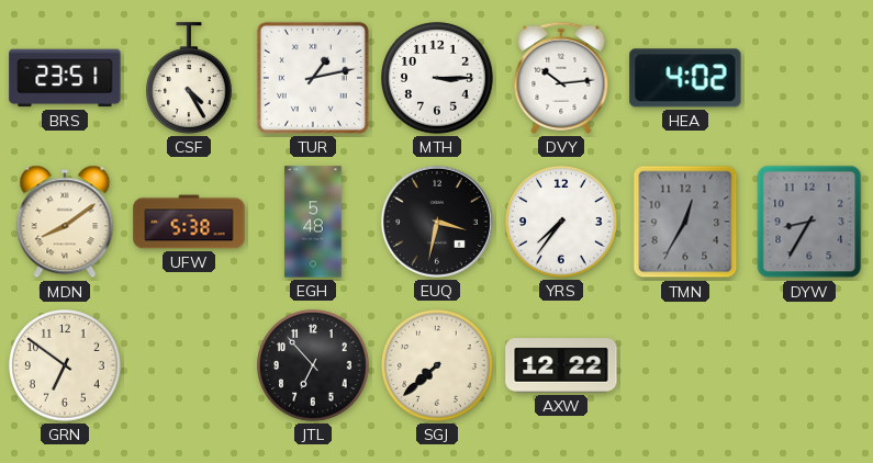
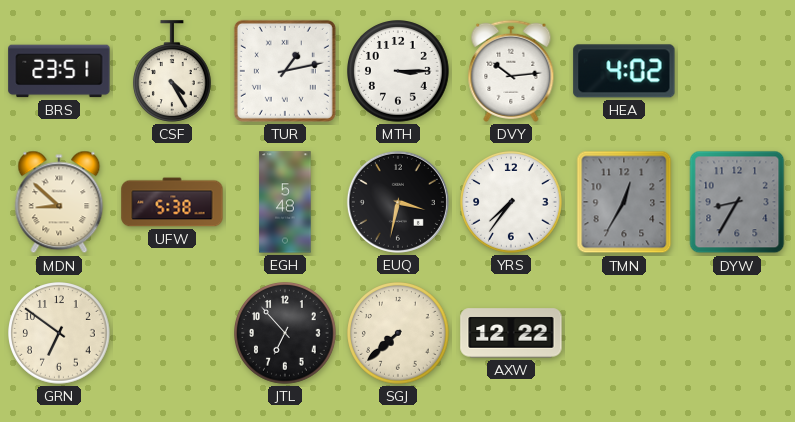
MDN: 8:09 -> 8:52 (59, 202)
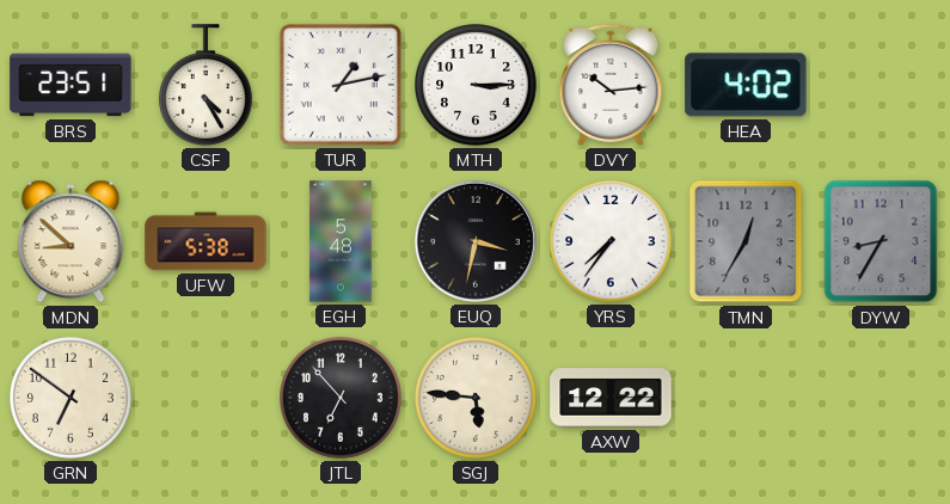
SGJ: 7:38 -> 5:46 (477, 399)
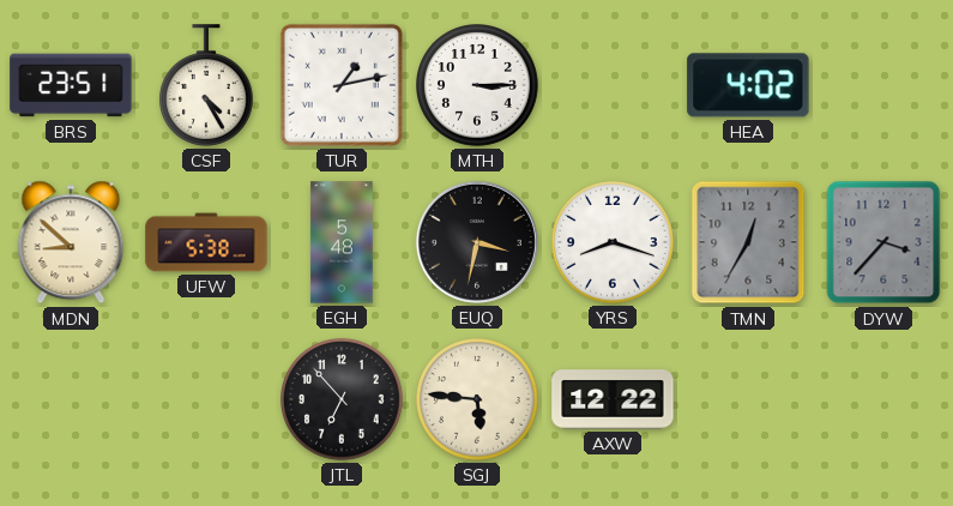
DVY: 10:14 -> none (611, 85)
YRS: 7:36 -> 8:18 (614, 243)
DYW: 8:35 -> 3:37 (883, 242)
GRN: 6:51 -> none (72, 399)
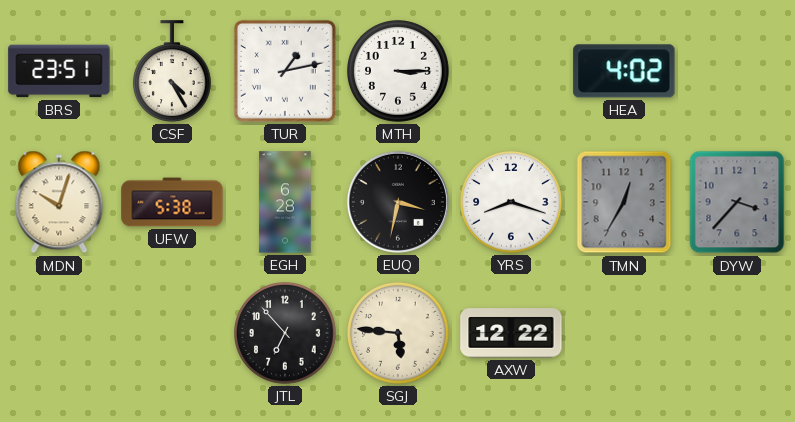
MDN: 8:52 -> 10:03 (59, 202)
EGH: 5:48 -> 6:28 (285, 202)
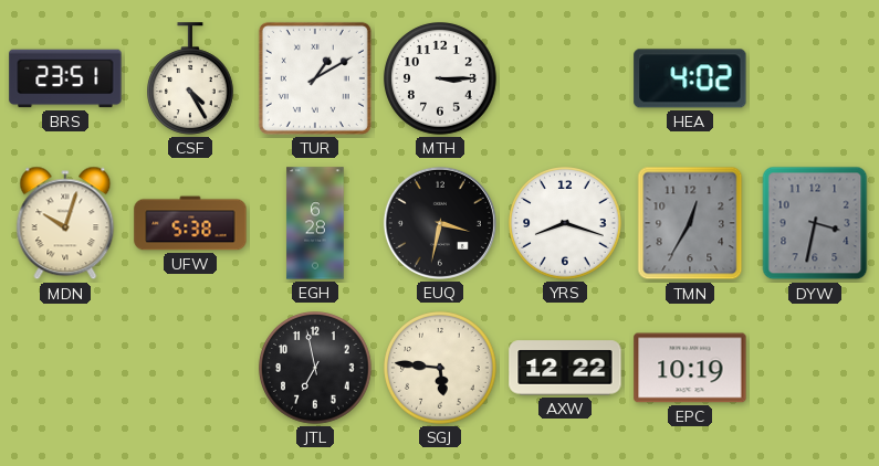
TUR: 1:13 -> 1:10 (315, 78)
DYW: 3:37 -> 3:32 (815, 223)
JTL: 6:53 -> 6:58 (316, 369)
EPC: none -> 10:19 (690, 368)
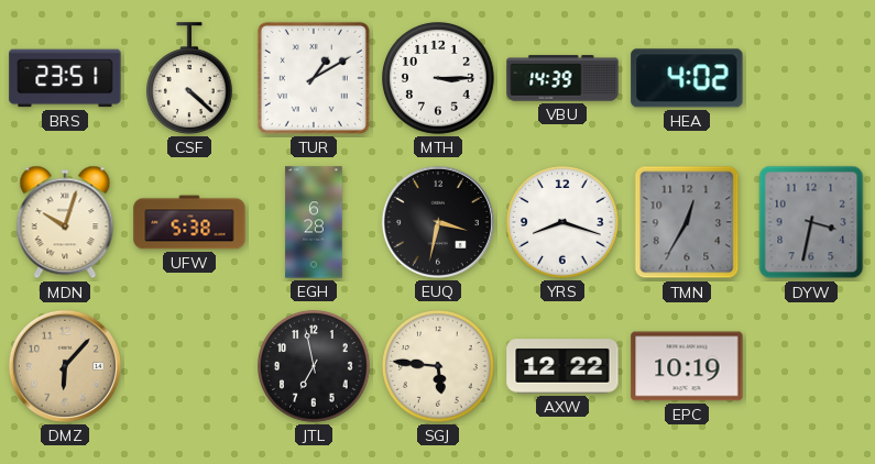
CSF: 4:25 -> 4:22 (190, 78)
VBU: none -> 14:39 (562, 78)
DMZ: none -> 6:07 (65, 366)
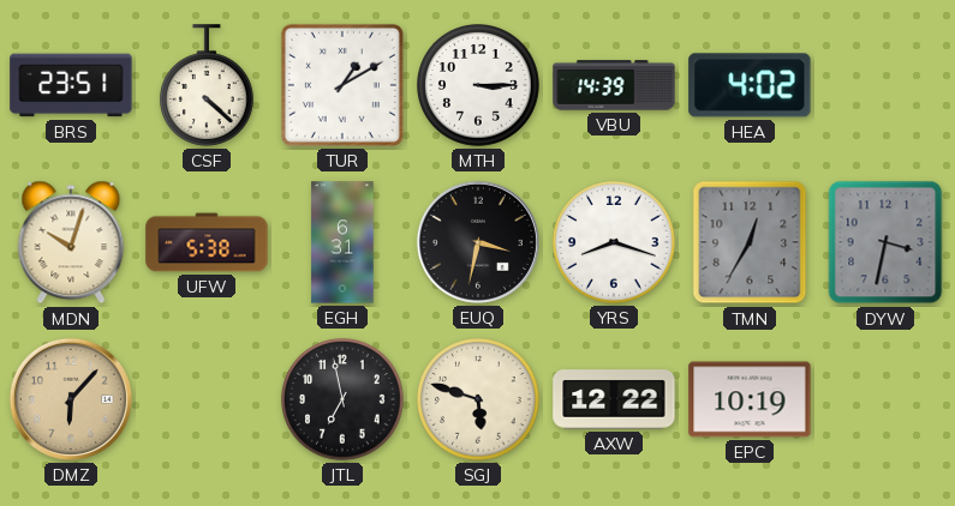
EGH: 6:28 -> 6:31 (342, 242)
SGJ: 5:46 -> 5:48 (479, 400)
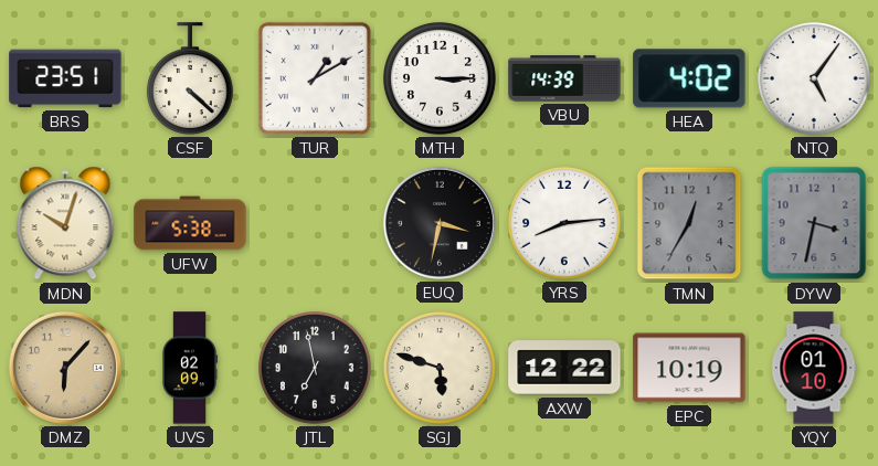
NTQ: none -> 5:06 (815, 80)
EGH: 6:31 -> none (342, 242)
YRS: 8:18 -> 8:14 (565, 224)
UVS: none -> 02:09 (190, 368)
YQY: none -> 01:10 (814, 368)
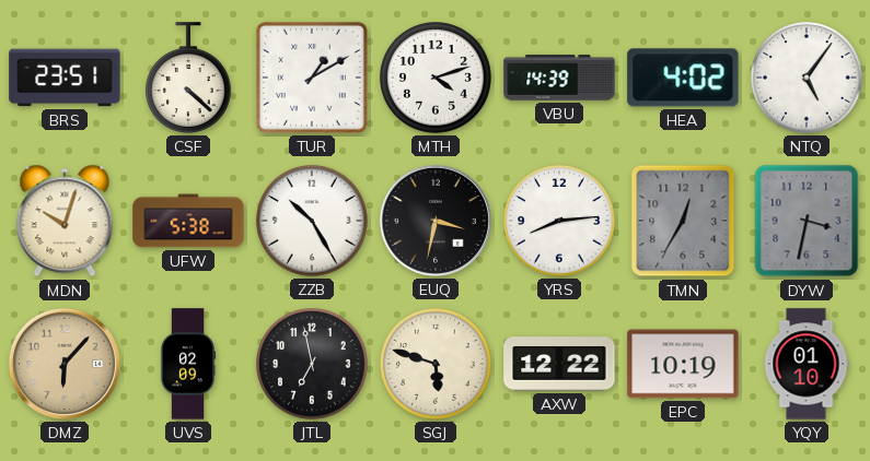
MTH: 3:15 -> 4:12 (437, 79)
ZZB: none -> 10:25 (313, 222)
